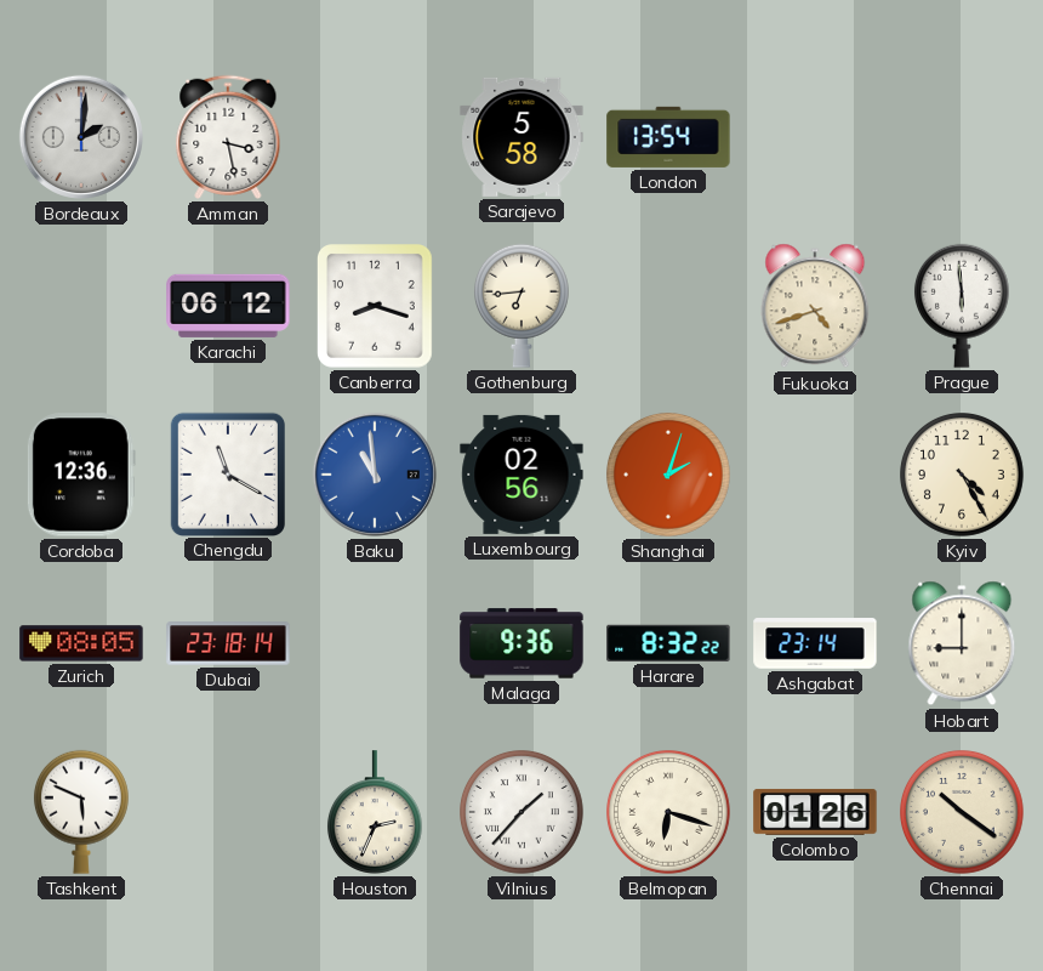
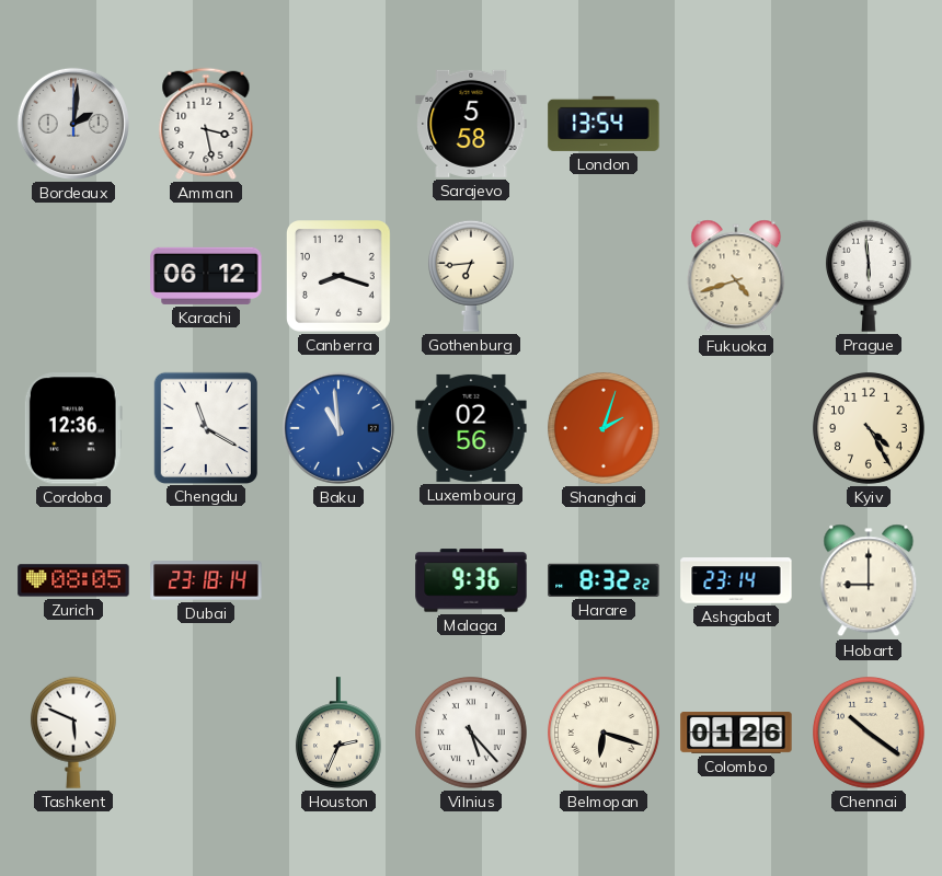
Vilnius: 1:37 -> 5:23 (472, 734)
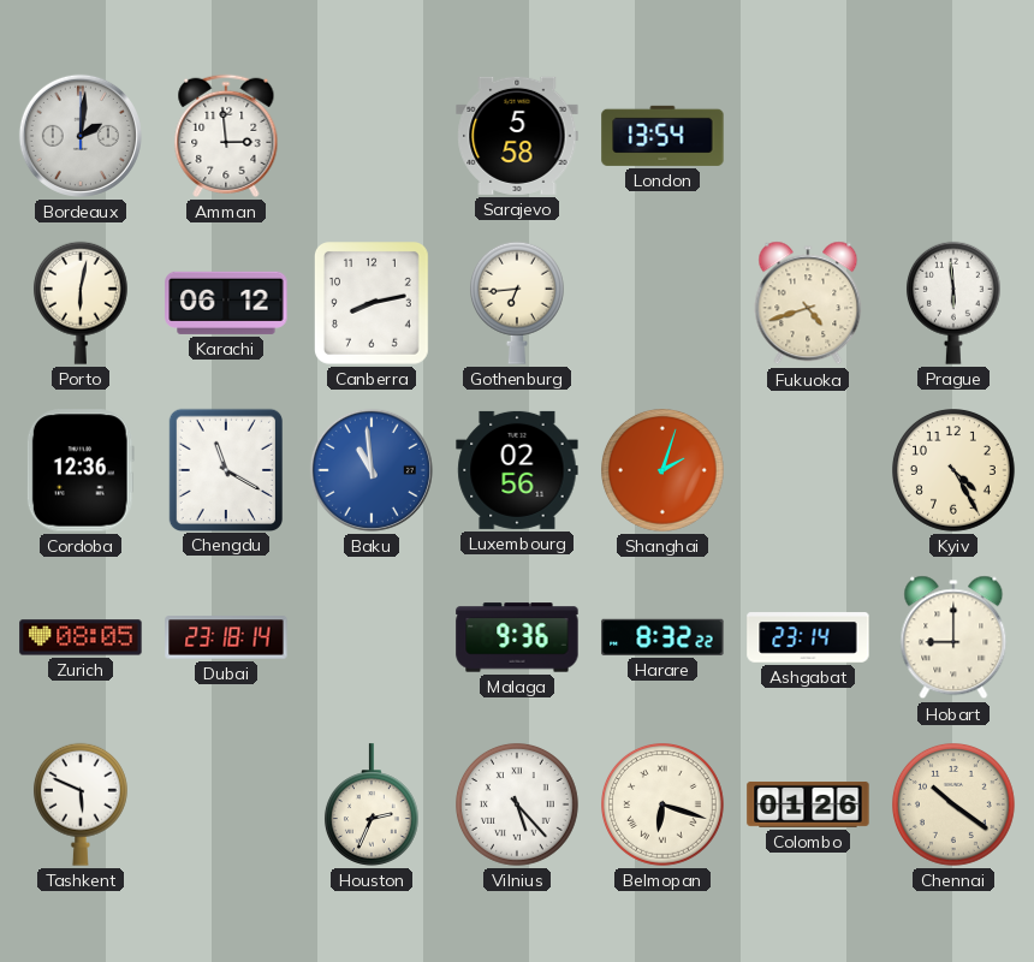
Amman: 3:28 -> 2:59 (226, 136)
Porto: none -> 6:02 (81, 303)
Canberra: 8:18 -> 8:13 (373, 304)
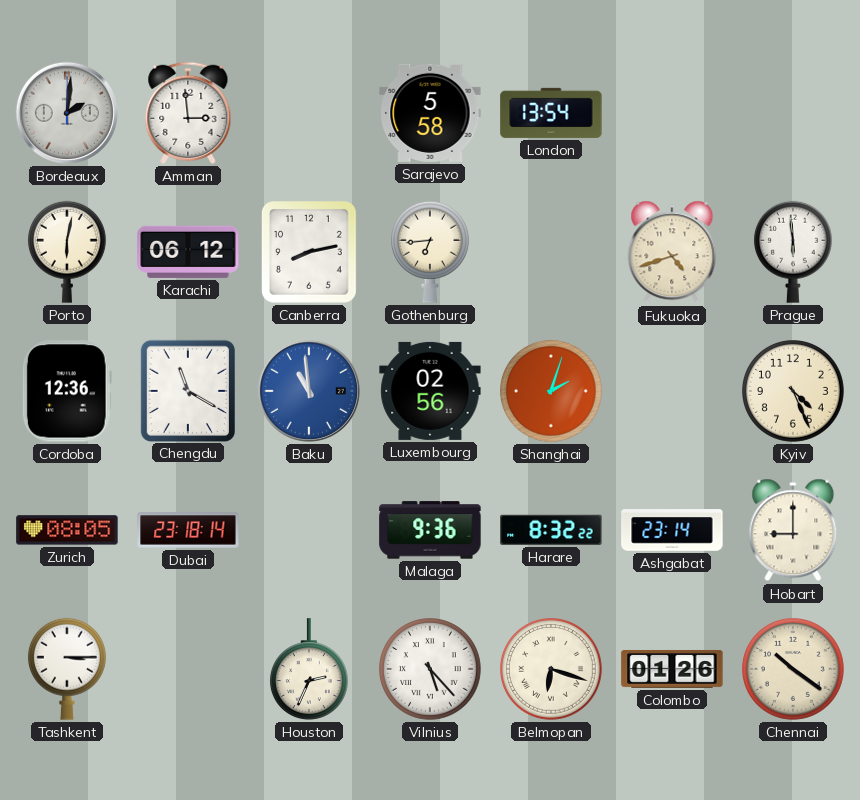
Kyiv: 4:25 -> 4:26 (794, 392)
Tashkent: 5:49 -> 3:15 (67, 669)
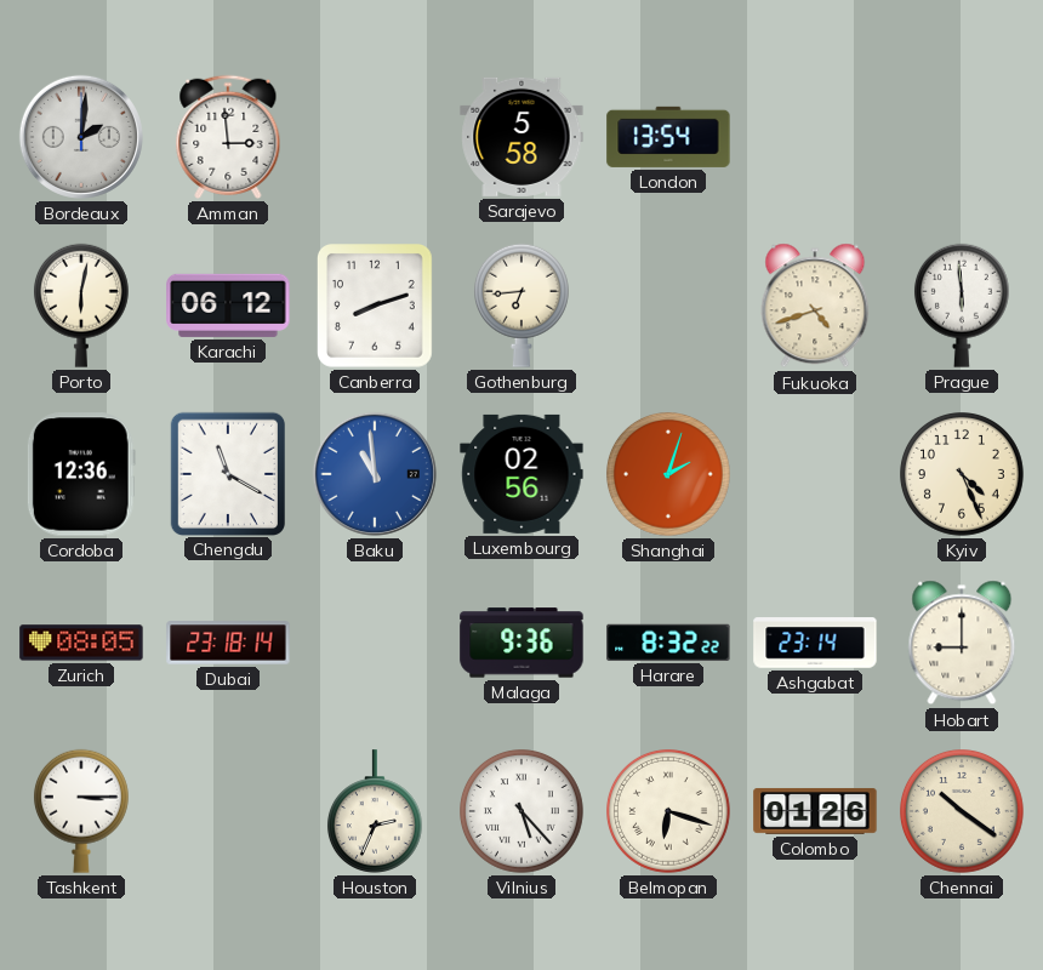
Canberra: 8:13 -> 8:12 (376, 307)
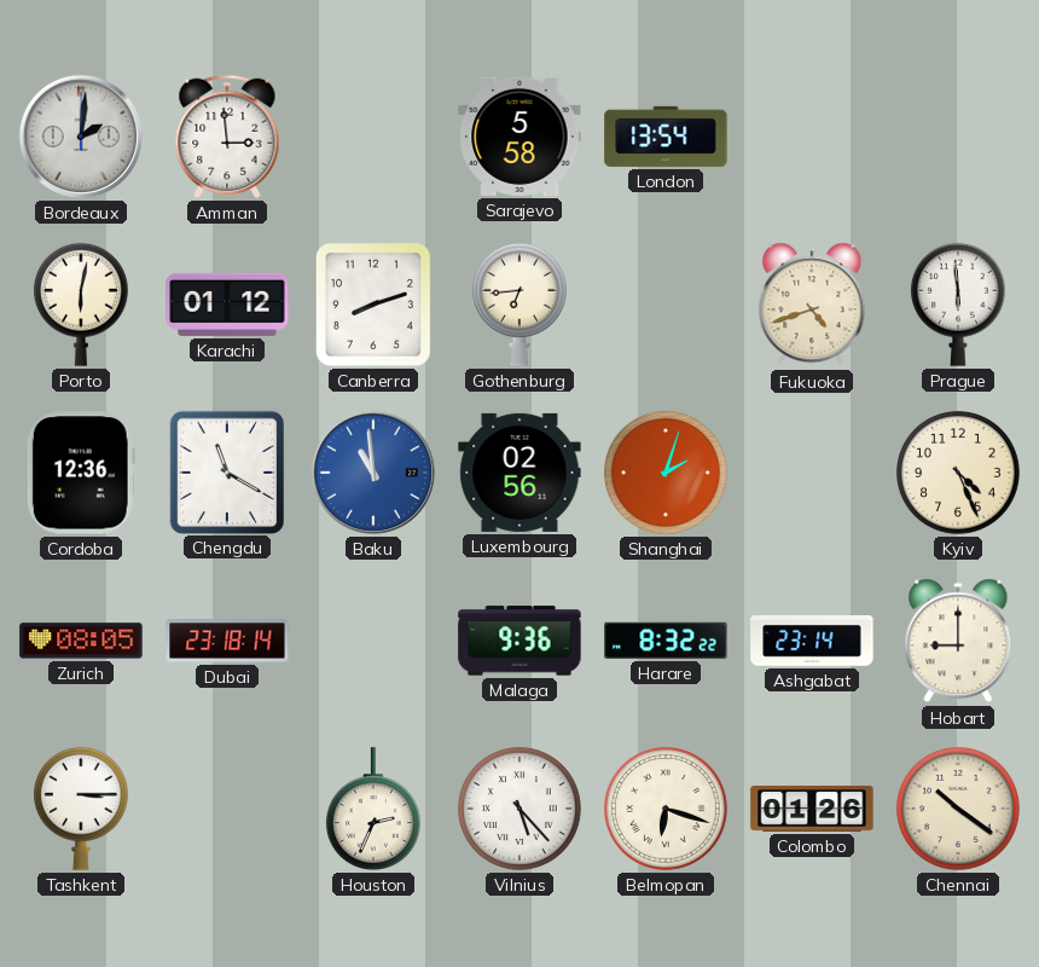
Karachi: 06:12 -> 01:12 (227, 305)
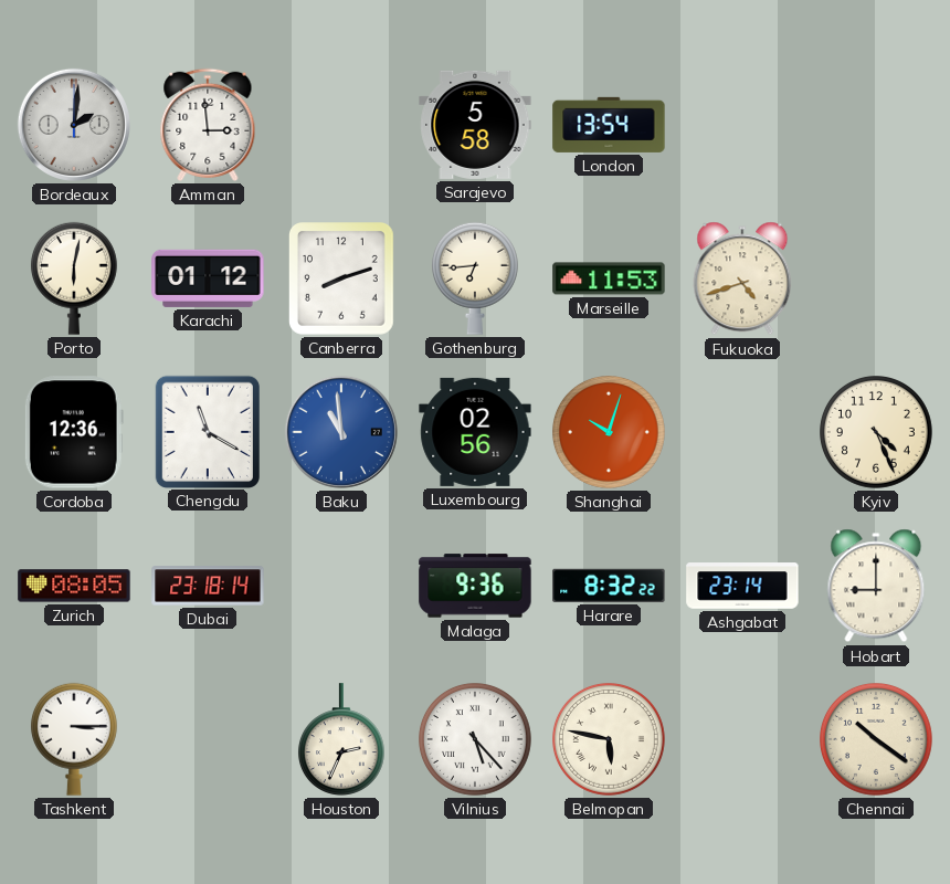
Marseille: none -> 11:53 (609, 278)
Prague: 5:59 -> none (958, 305)
Shanghai: 2:03 -> 10:03 (610, 433)
Belmopan: 6:18 -> 5:47 (610, 740)
Colombo: 01:26 -> none (812, 809)
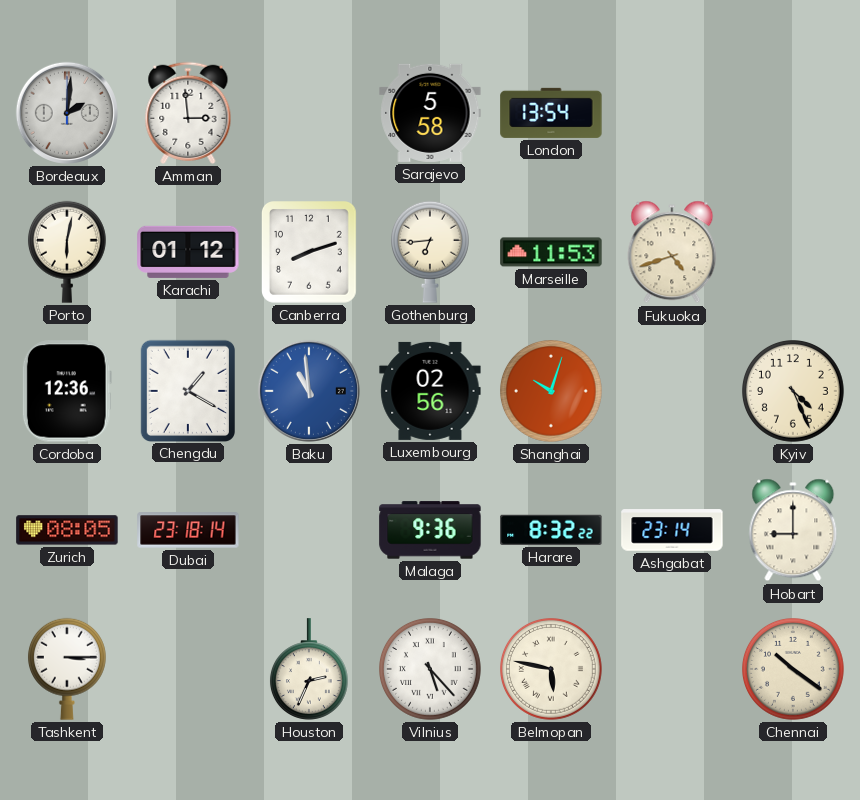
Chengdu: 11:20 -> 1:20 (187, 390)
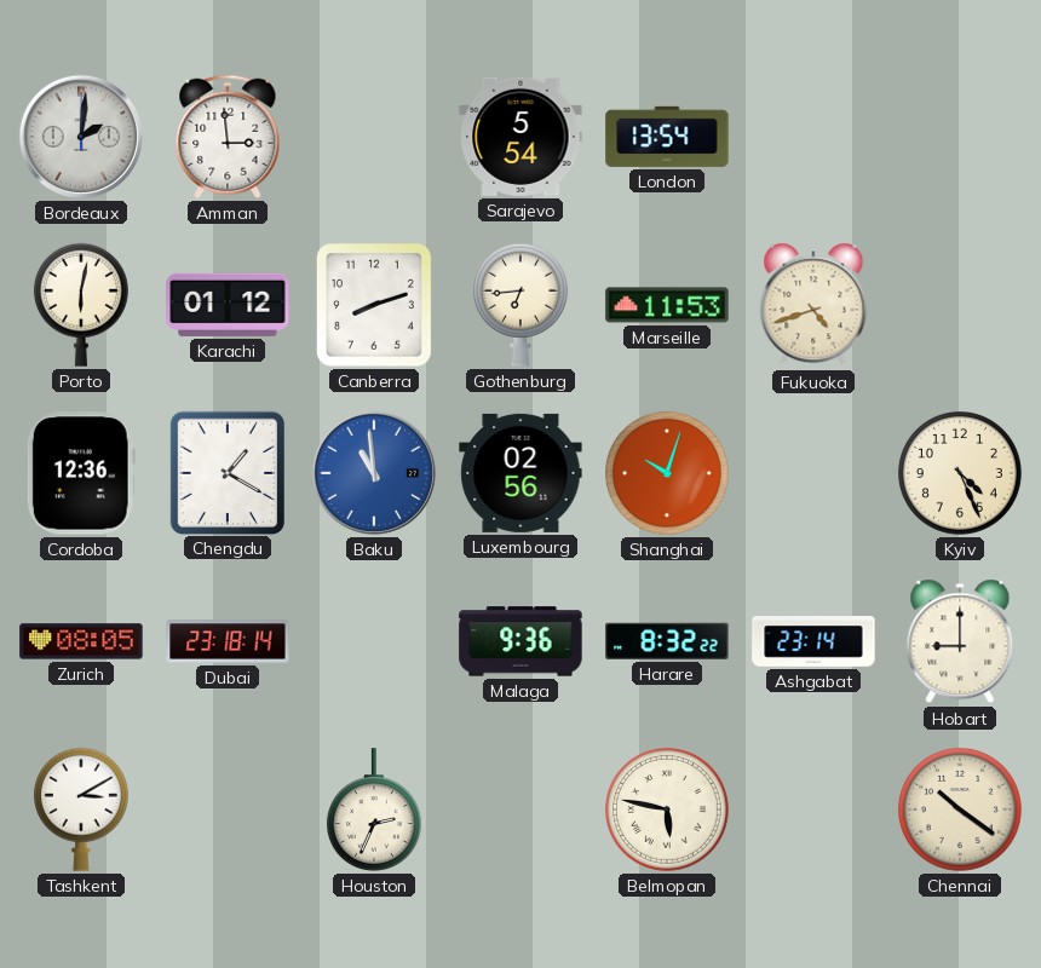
Sarajevo: 5:58 -> 5:54 (520, 137)
Tashkent: 3:15 -> 3:10 (81, 809)
Vilnius: 5:23 -> none (431, 670)
